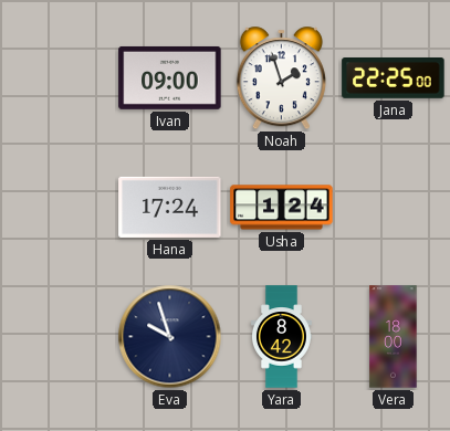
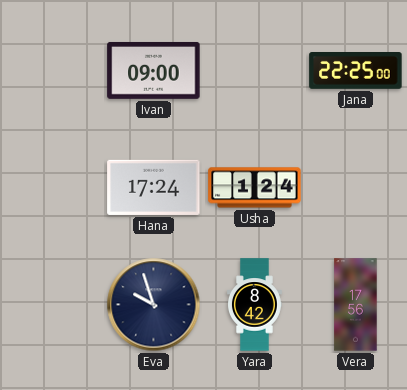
Noah: 1:57 -> none (281, 78)
Vera: 18:00 -> 17:56 (356, 305)
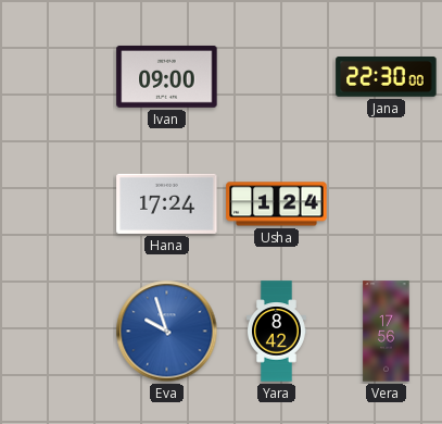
Jana: 22:25 -> 22:30 (387, 77)
Eva dial: navy -> blue (167, 332)
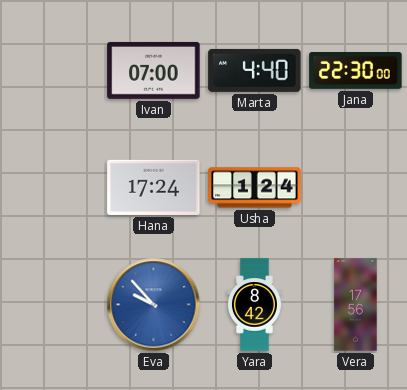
Ivan: 09:00 -> 07:00 (154, 70)
Marta: none -> 4:40 (255, 70)
Eva: 9:57 -> 9:53 (154, 305)
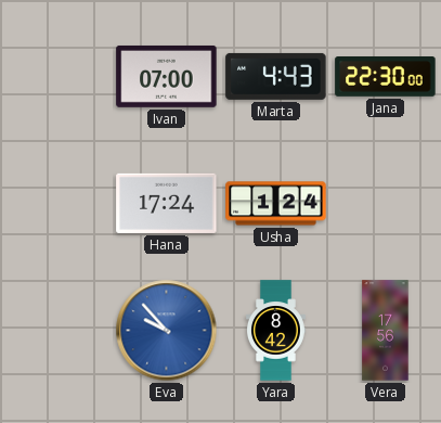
Marta: 4:40 -> 4:43 (276, 76)
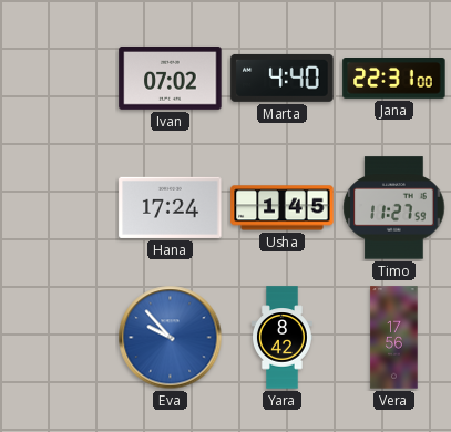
Ivan: 07:00 -> 07:02 (171, 78)
Marta: 4:43 -> 4:40 (283, 78)
Jana: 22:30 -> 22:31 (394, 79)
Usha: 1:24 -> 1:45 (283, 208)
Timo: none -> 11:27 (394, 208)
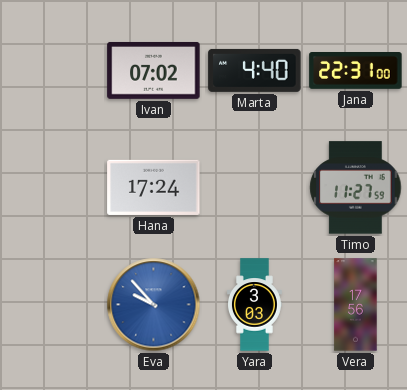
Usha: 1:45 -> none (283, 208)
Yara: 8:42 -> 3:03 (255, 305)
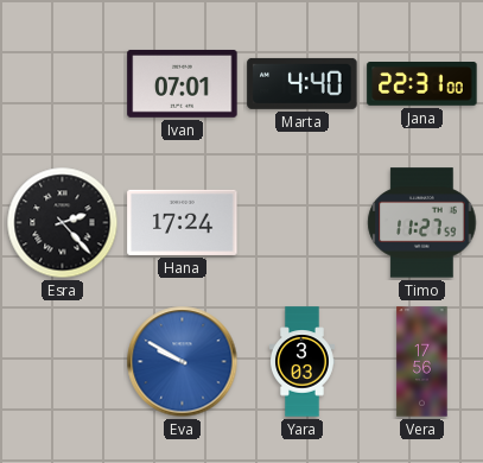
Ivan: 07:02 -> 07:01 (183, 83)
Esra: none -> 2:23 (63, 223)
Eva: 9:53 -> 9:50 (183, 362)
